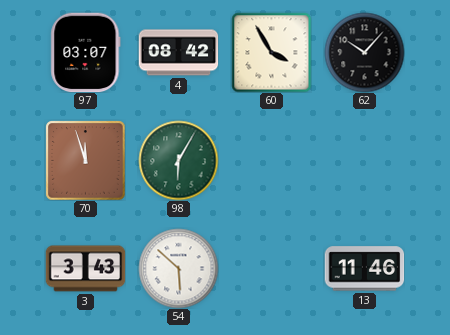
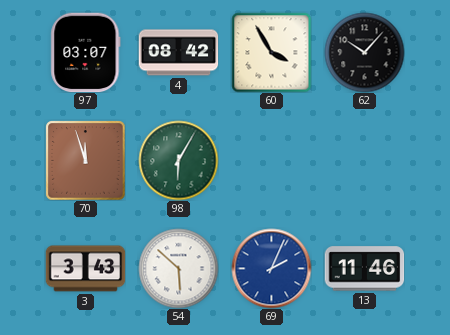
69: none -> 2:04 (271, 268)
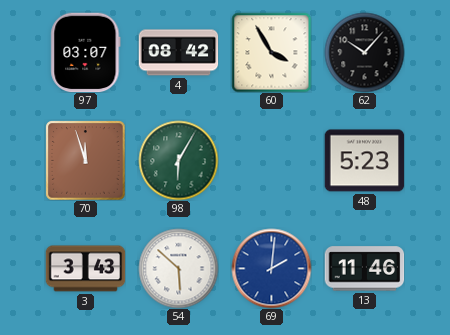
48: none -> 5:23 (364, 161)
69: 2:04 -> 2:01 (271, 268)
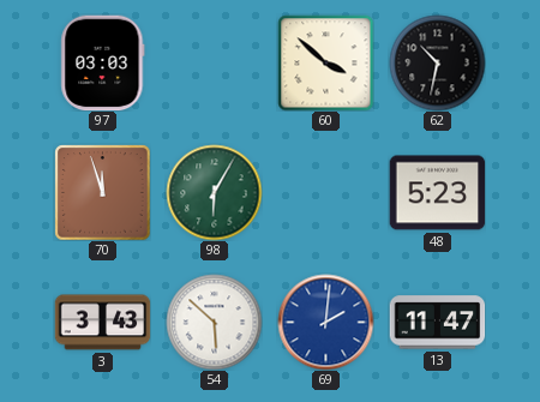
97: 03:07 -> 03:03 (103, 62)
4: 08:42 -> none (178, 53)
60: 3:55 -> 3:52 (325, 62)
62: 10:07 -> 10:32 (437, 62)
13: 11:46 -> 11:47 (437, 323)
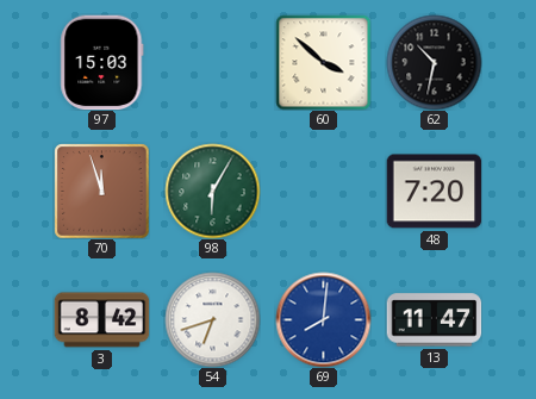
97: 03:03 -> 15:03 (102, 62)
48: 5:23 -> 7:20 (434, 192)
3: 3:43 -> 8:42 (101, 320)
54: 5:52 -> 6:42 (212, 319)
69: 2:01 -> 8:01 (323, 319)
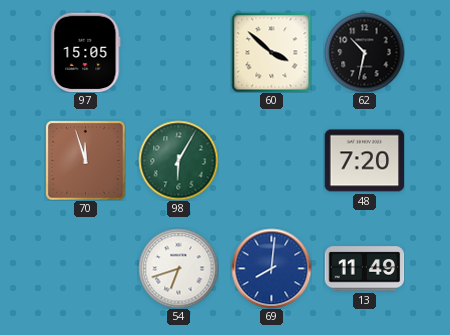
97: 15:03 -> 15:05 (86, 52)
3: 8:42 -> none (101, 320)
13: 11:47 -> 11:49 (364, 269)
